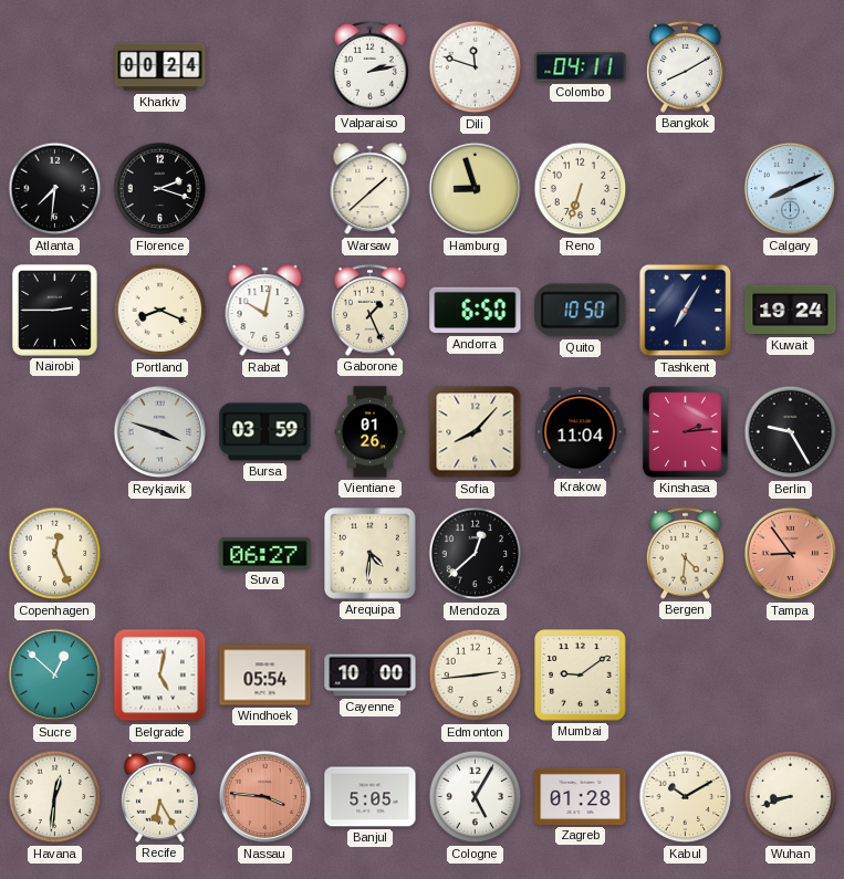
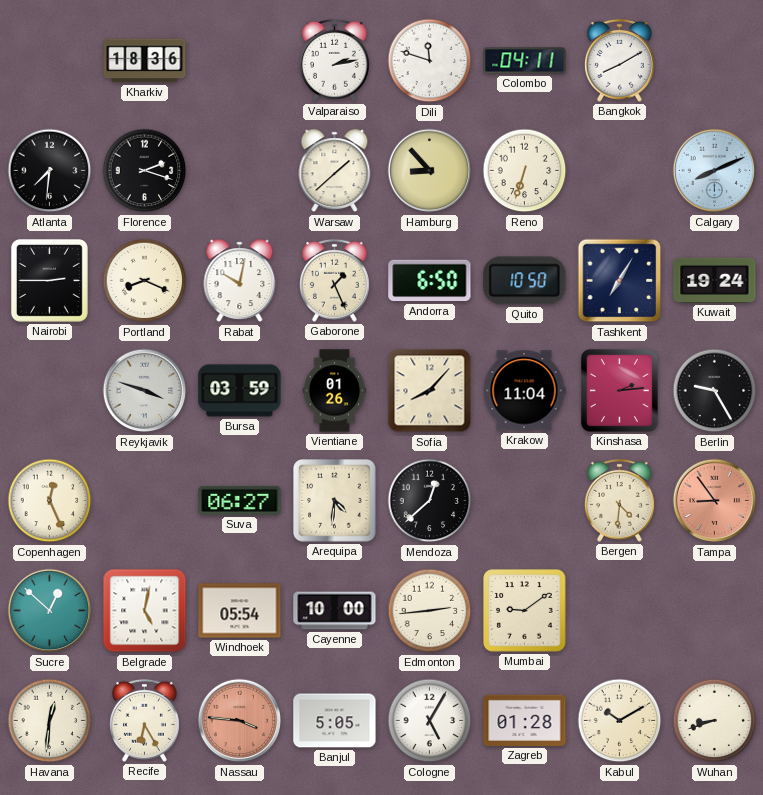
Kharkiv: 00:24 -> 18:36 (145, 61)
Hamburg: 8:57 -> 8:53 (430, 171)
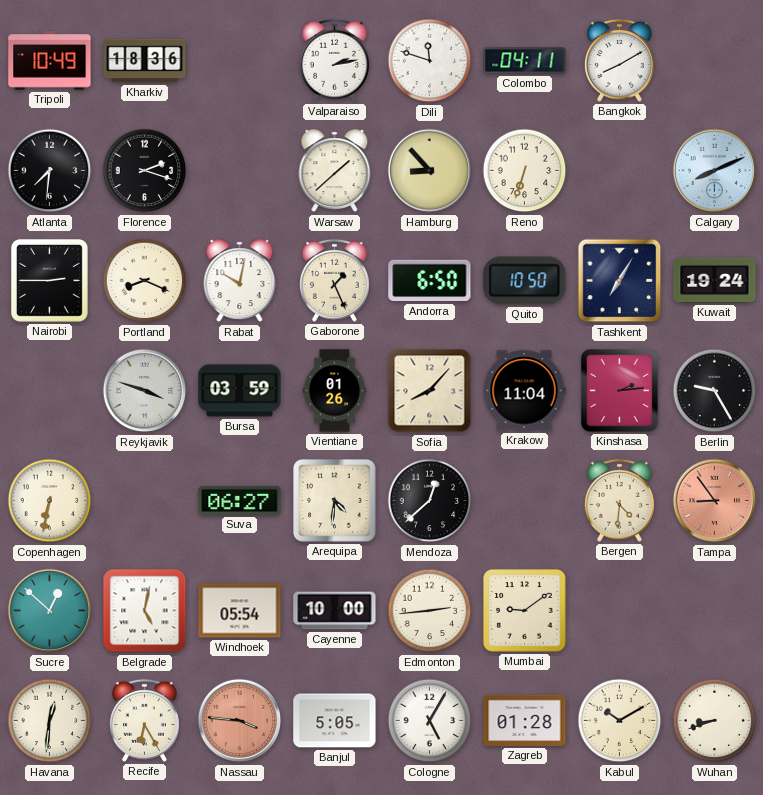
Tripoli: none -> 10:49 (50, 61)
Copenhagen: 12:26 -> 6:32 (50, 501)
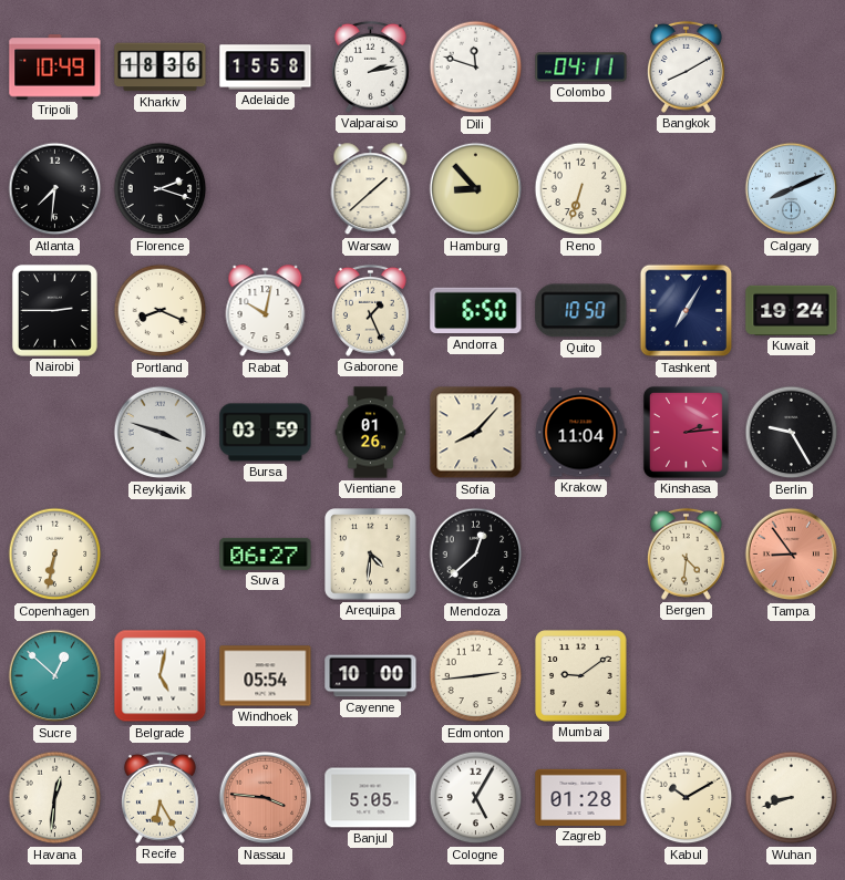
Adelaide: none -> 15:58 (266, 68)
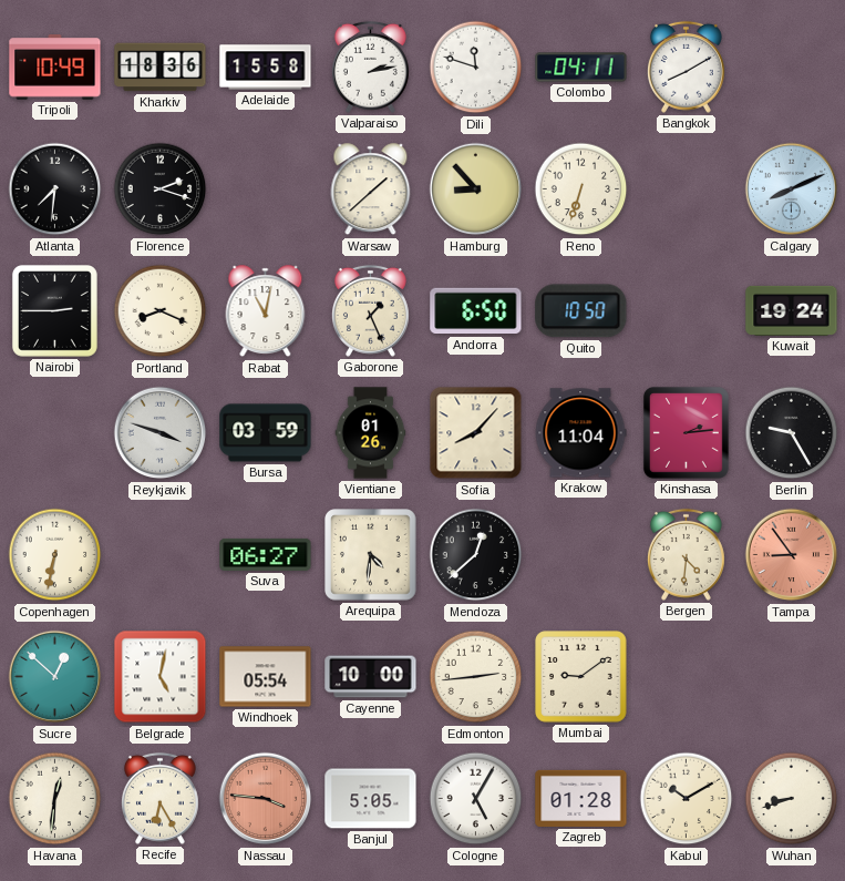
Rabat: 10:02 -> 11:02 (266, 311)
Tashkent: 7:05 -> none (687, 311)
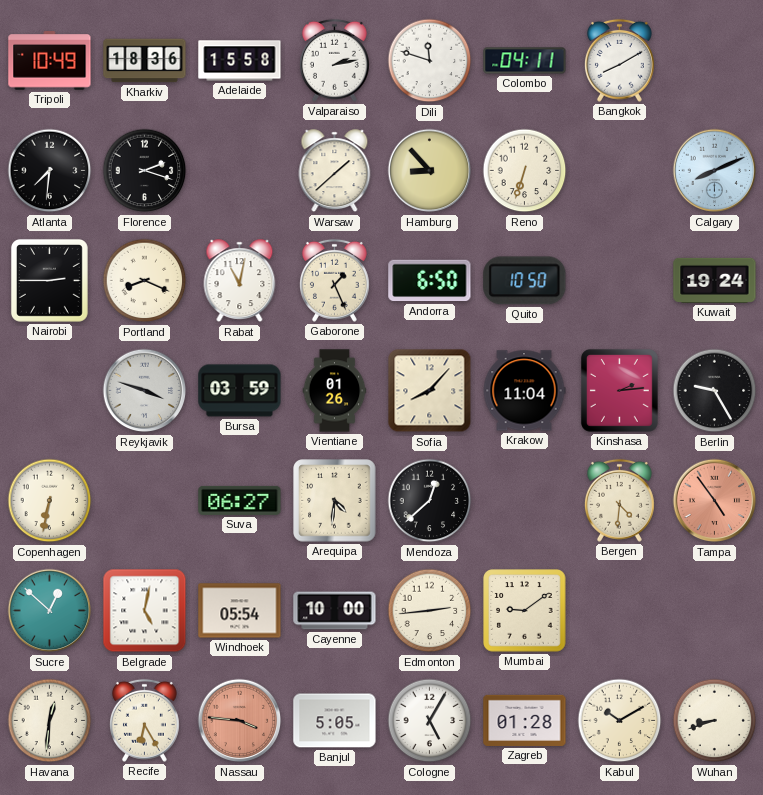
Tampa: 8:54 -> 4:54 (715, 501)
